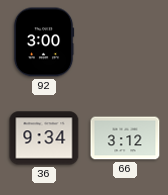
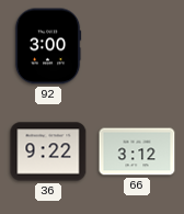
36: 9:34 -> 9:22 (48, 151)
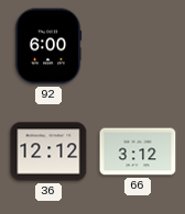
92: 3:00 -> 6:00 (48, 46)
36: 9:22 -> 12:12 (48, 151)
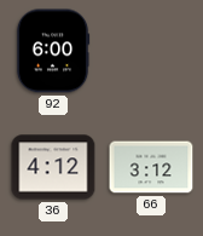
36: 12:12 -> 4:12 (53, 167)
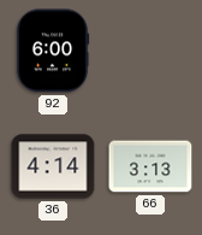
36: 4:12 -> 4:14 (53, 166)
66: 3:12 -> 3:13 (150, 166)
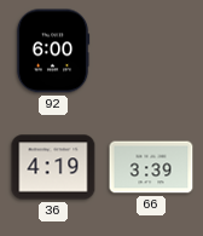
36: 4:14 -> 4:19 (53, 167)
66: 3:13 -> 3:39 (151, 167)
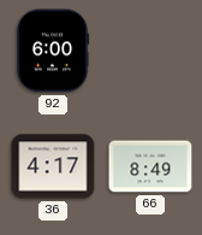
36: 4:19 -> 4:17 (53, 166)
66: 3:39 -> 8:49 (150, 166)
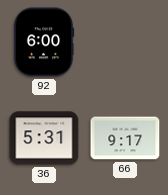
36: 4:17 -> 5:31 (44, 138)
66: 8:49 -> 9:17 (125, 138)
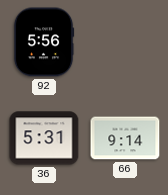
92: 6:00 -> 5:56 (44, 42)
66: 9:17 -> 9:14 (125, 138)
